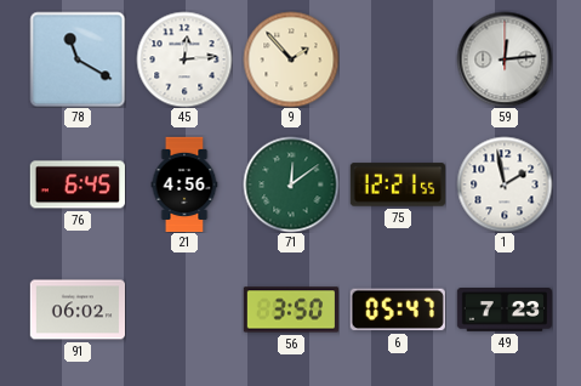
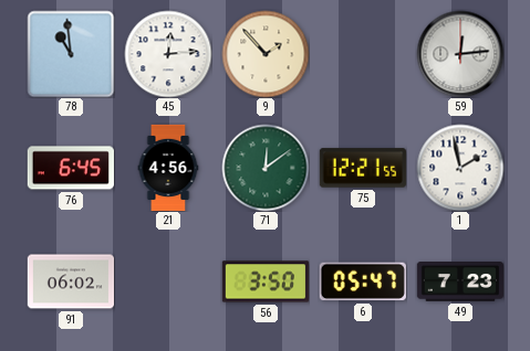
78: 11:20 -> 10:59 (71, 54)
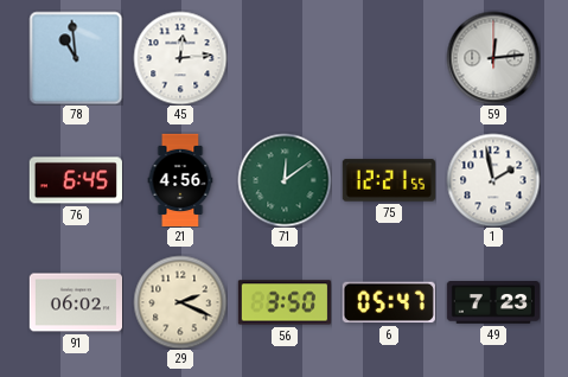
9: 1:53 -> none (266, 54)
29: none -> 2:19 (180, 302)
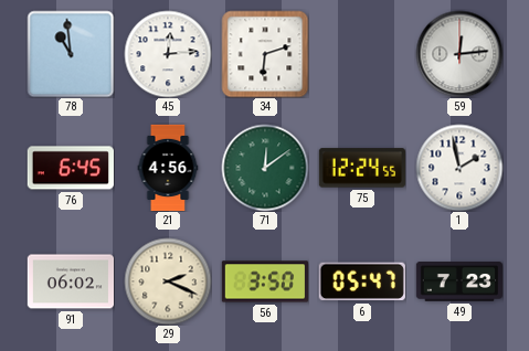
34: none -> 6:12 (265, 54)
75: 12:21 -> 12:24 (362, 168)
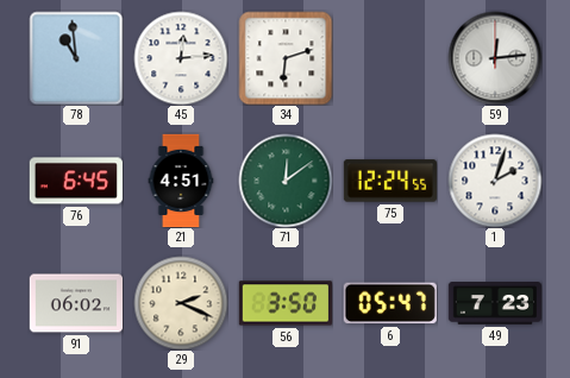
21: 4:56 -> 4:51 (181, 181)
1: 1:58 -> 2:03 (495, 181)
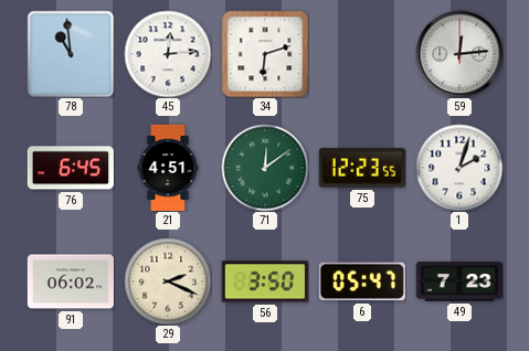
75: 12:24 -> 12:23 (362, 168)
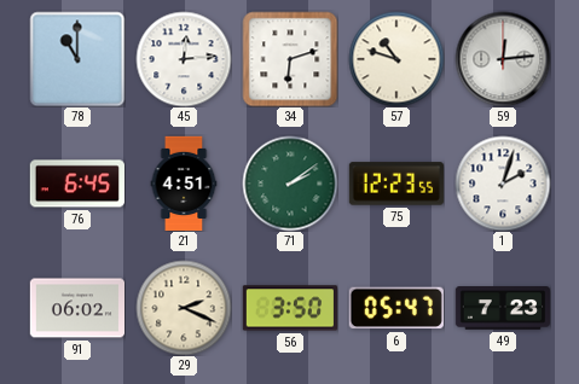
78: 10:59 -> 11:00 (77, 59)
57: none -> 10:48 (396, 59)
71: 12:09 -> 2:09 (290, 184)
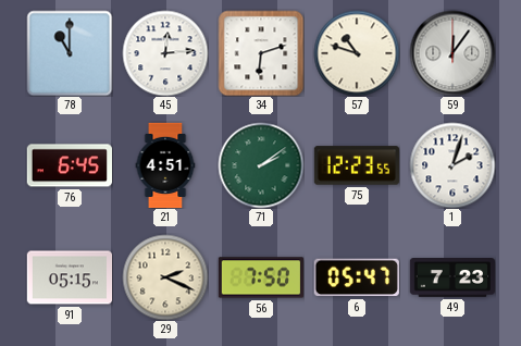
59: 12:14 -> 12:06 (452, 53)
91: 06:02 -> 05:15 (69, 277)
56: 3:50 -> 7:50 (260, 277)
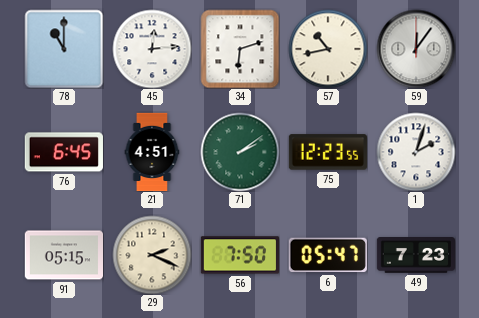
57: 10:48 -> 10:43 (328, 49)
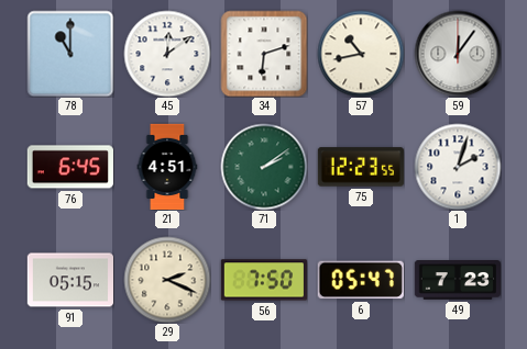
45: 12:14 -> 12:09 (167, 54)
